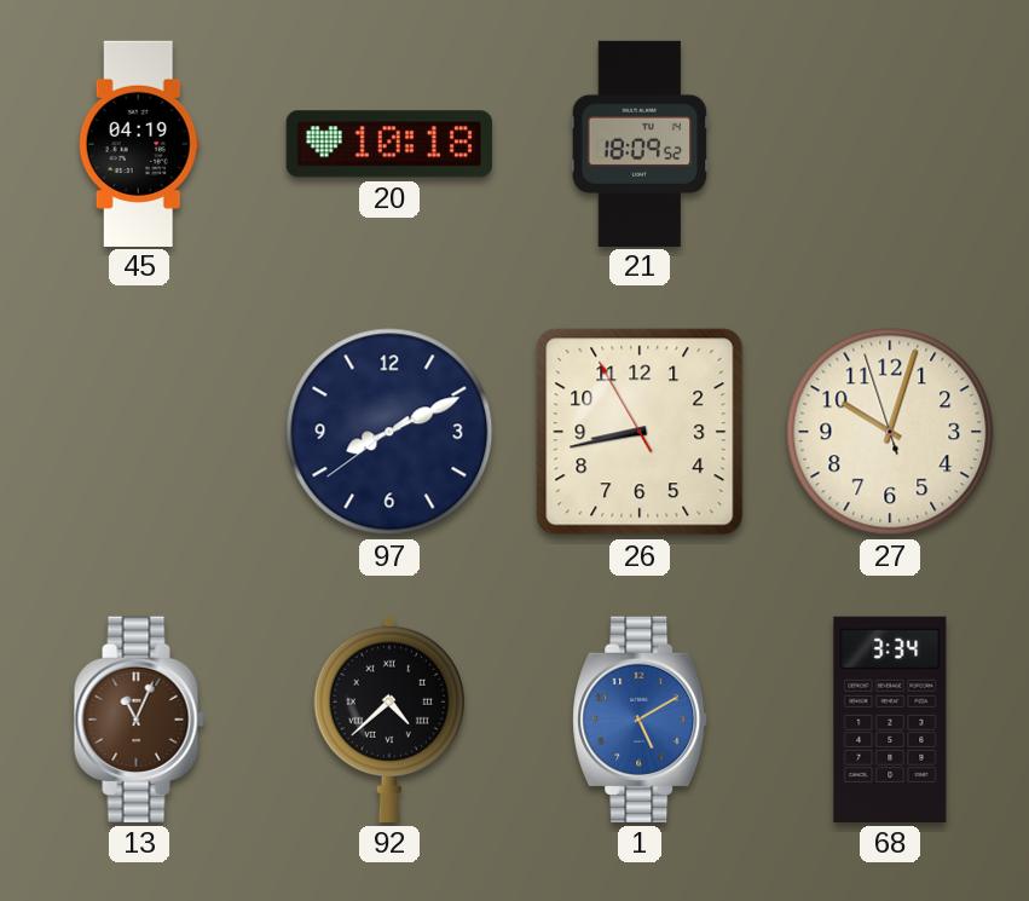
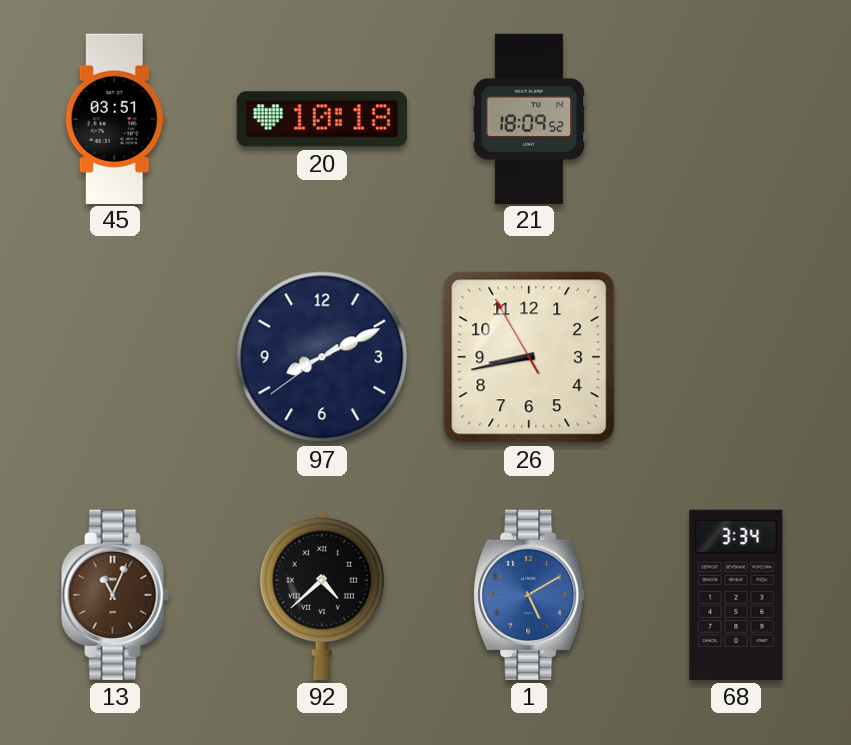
45: 04:19 -> 03:51 (115, 118)
27: 10:02 -> none (890, 432)
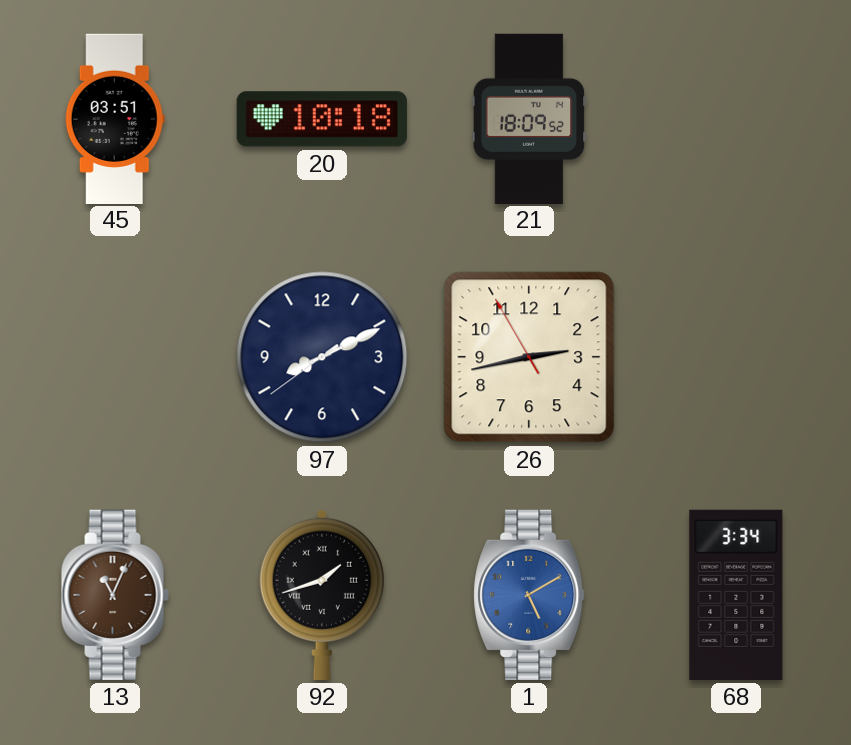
26: 8:42 -> 2:42 (529, 357)
92: 4:38 -> 1:42 (322, 595)
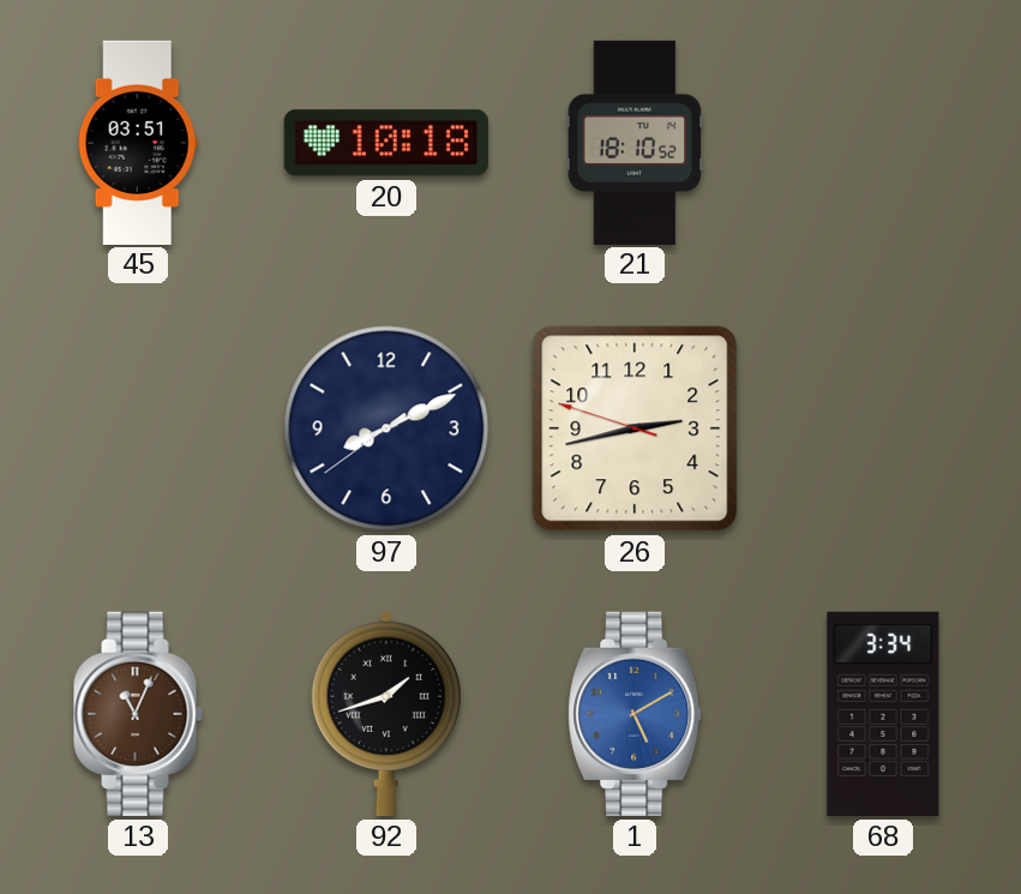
21: 18:09 -> 18:10 (635, 142)
26: 2:42:55 -> 2:42:48 (635, 428)
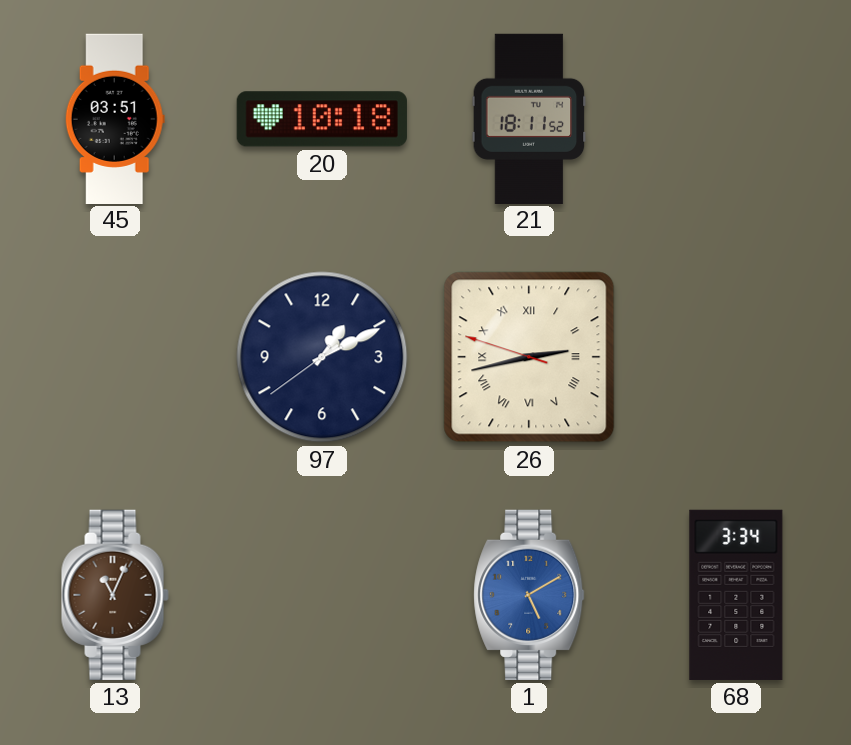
21: 18:10 -> 18:11 (529, 118)
97: 8:10 -> 1:10 (322, 357)
26 numerals: Arabic -> Roman (529, 357)
92: 1:42 -> none (386, 714)
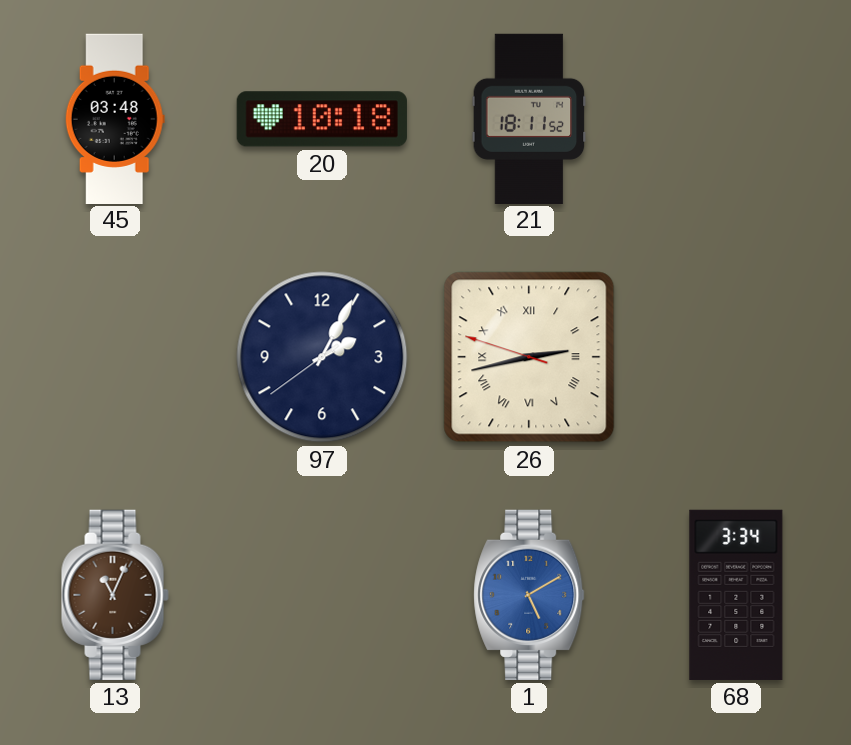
45: 03:51 -> 03:48 (115, 118)
97: 1:10 -> 2:04 (322, 357)
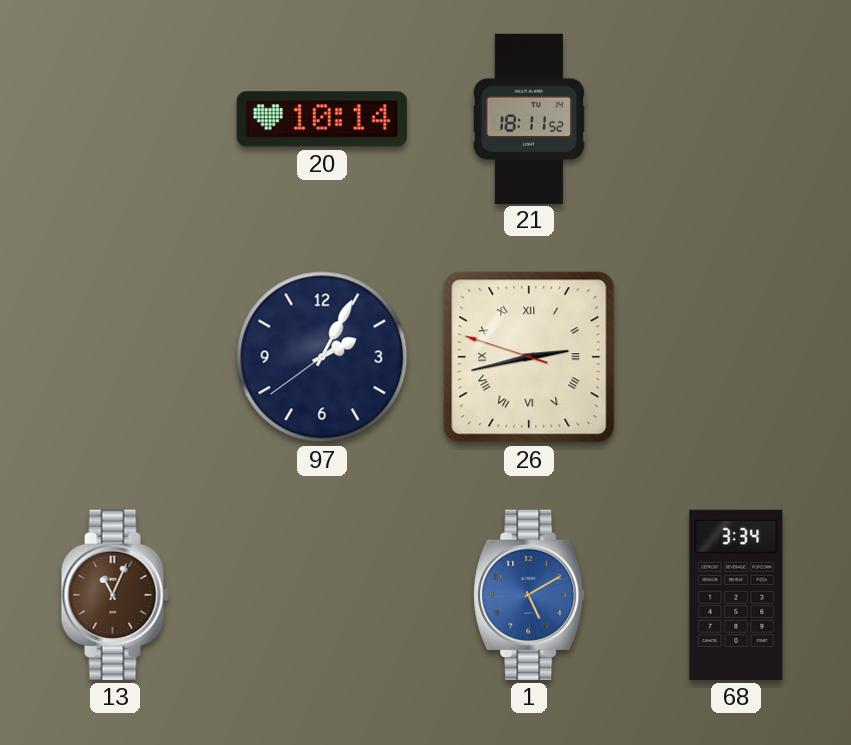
45: 03:48 -> none (115, 118)
20: 10:18 -> 10:14 (322, 119)
